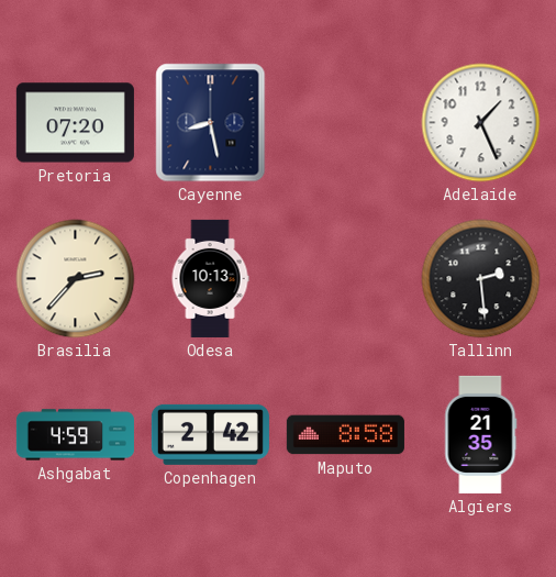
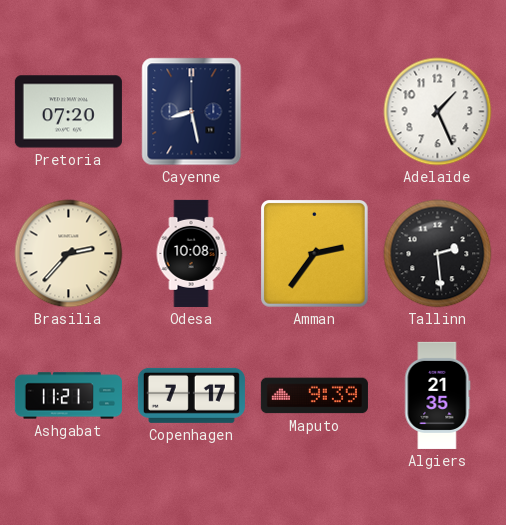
Odesa: 10:13 -> 10:08 (191, 253)
Amman: none -> 2:36 (315, 254)
Ashgabat: 4:59 -> 11:21 (68, 396)
Copenhagen: 2:42 -> 7:17 (191, 395)
Maputo: 8:58 -> 9:39 (314, 396)
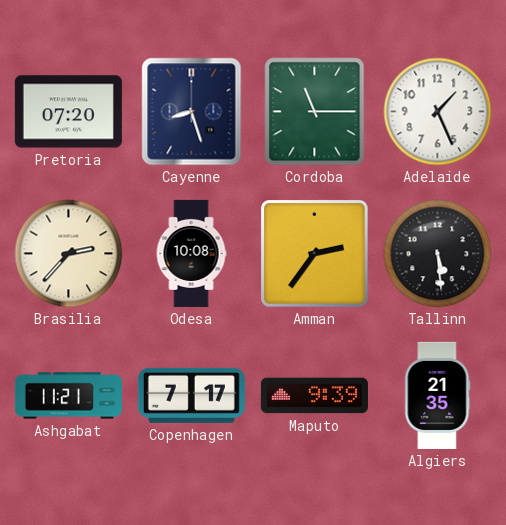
Cayenne: 8:28 -> 8:27 (192, 112)
Cordoba: none -> 11:15 (315, 112)
Tallinn: 2:29 -> 5:29 (438, 254)
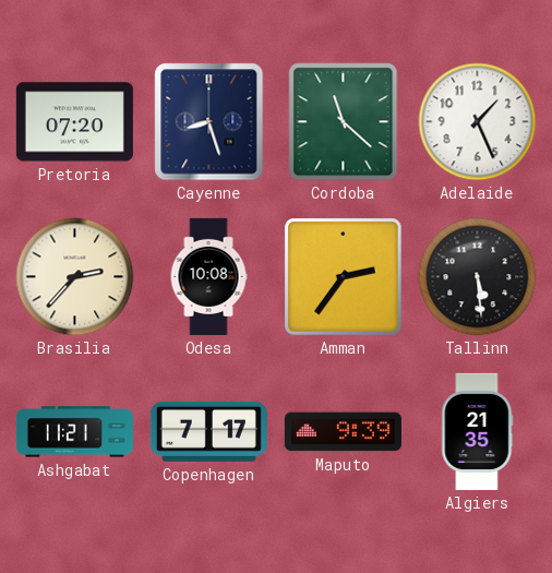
Cordoba: 11:15 -> 11:22 (344, 122)
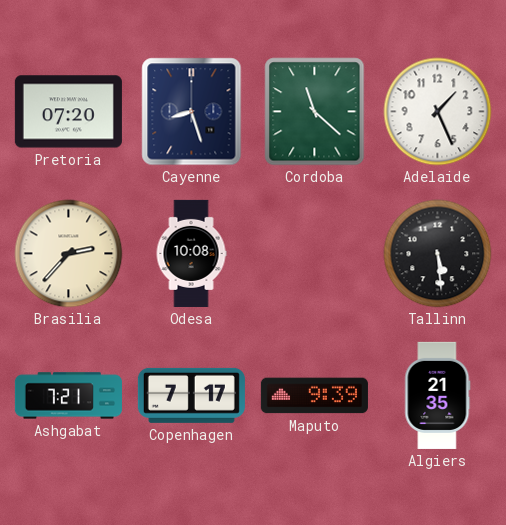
Amman: 2:36 -> none (344, 277)
Ashgabat: 11:21 -> 7:21 (68, 396)
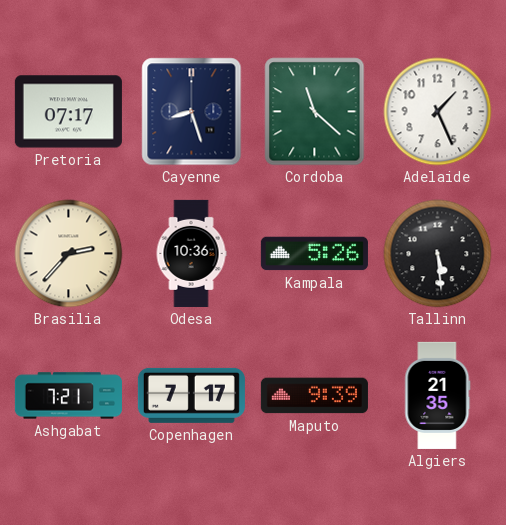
Pretoria: 07:20 -> 07:17 (68, 112)
Odesa: 10:08 -> 10:36 (191, 253)
Kampala: none -> 5:26 (314, 254)
